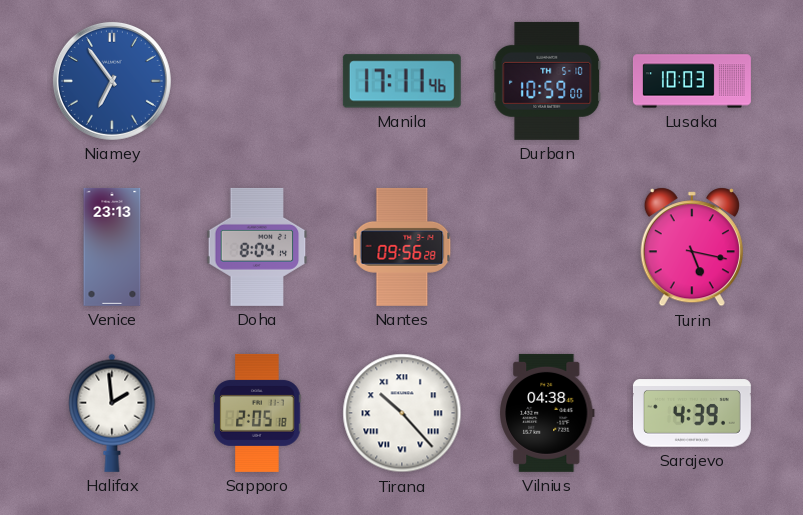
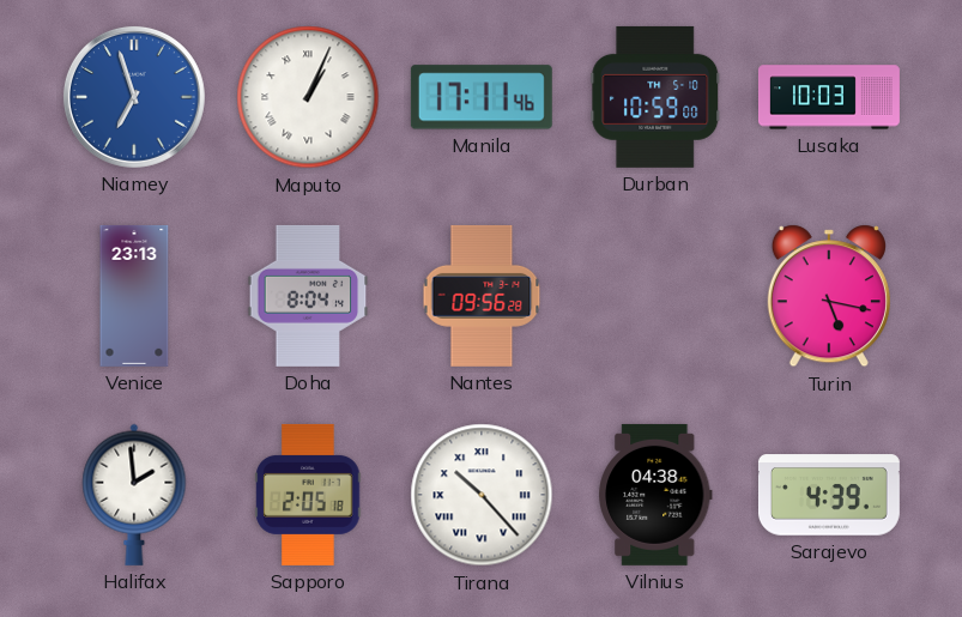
Niamey: 6:54 -> 6:57 (134, 97)
Maputo: none -> 1:04 (308, 97)
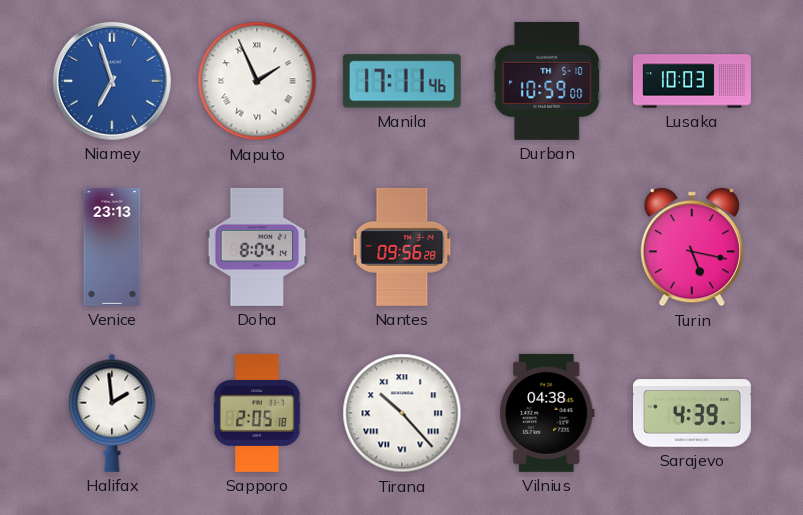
Maputo: 1:04 -> 1:56 (257, 81)
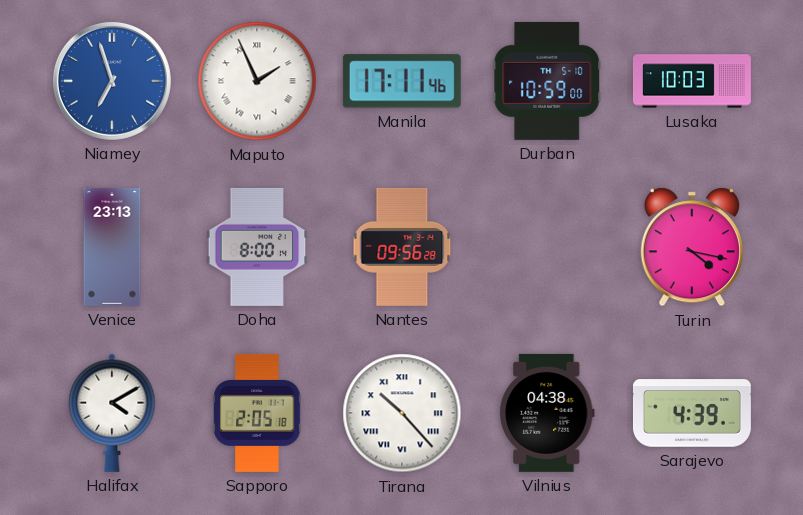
Doha: 8:04 -> 8:00 (257, 247)
Turin: 5:17 -> 4:17 (692, 247)
Halifax: 1:59 -> 4:10 (112, 413)
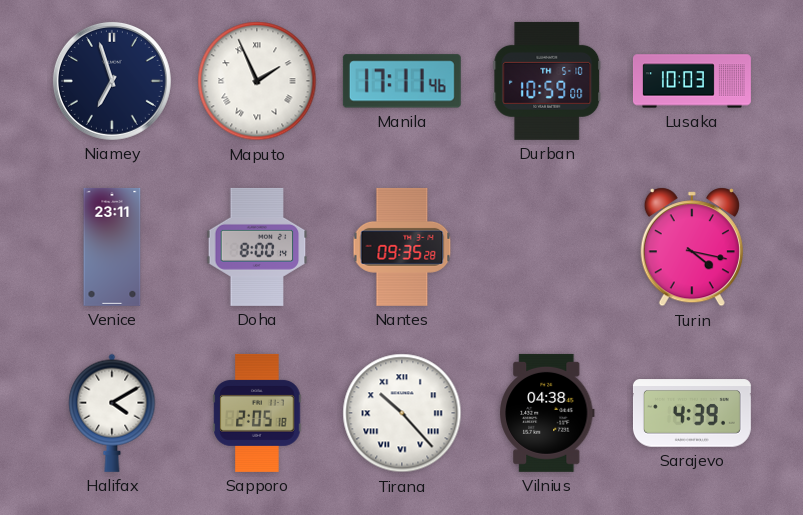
Niamey dial: blue -> navy (112, 81)
Venice: 23:13 -> 23:11 (112, 247)
Nantes: 09:56 -> 09:35 (402, 247)
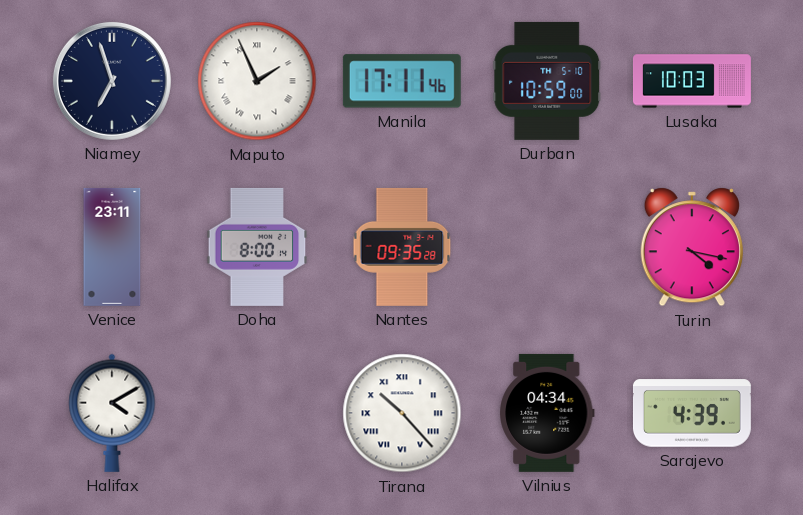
Sapporo: 2:05 -> none (257, 413)
Vilnius: 04:38 -> 04:34 (548, 413)
